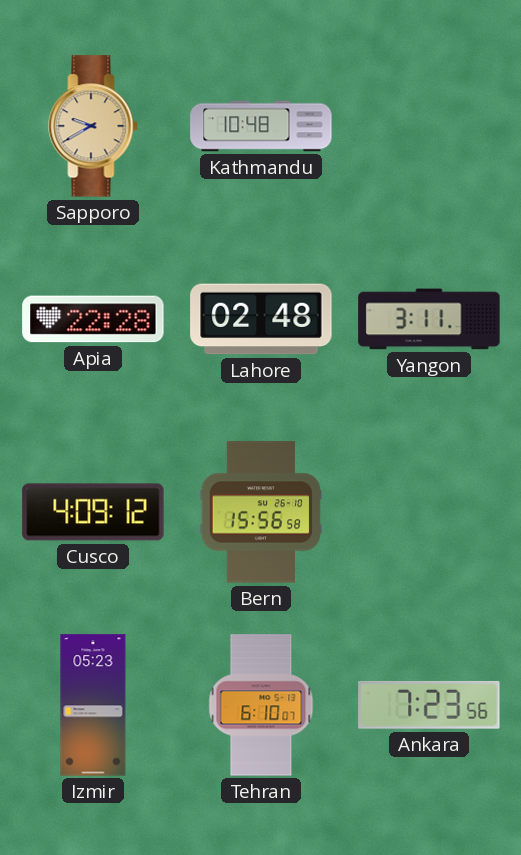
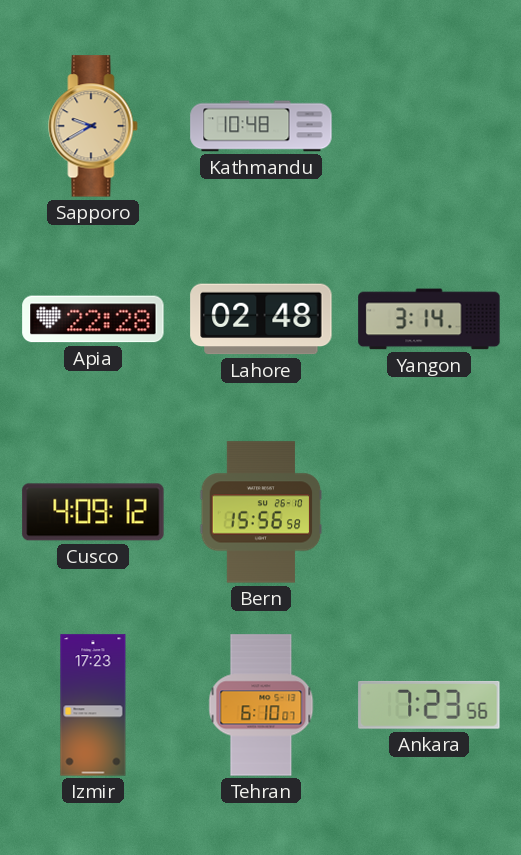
Yangon: 3:11 -> 3:14 (429, 319)
Izmir: 05:23 -> 17:23 (93, 705)
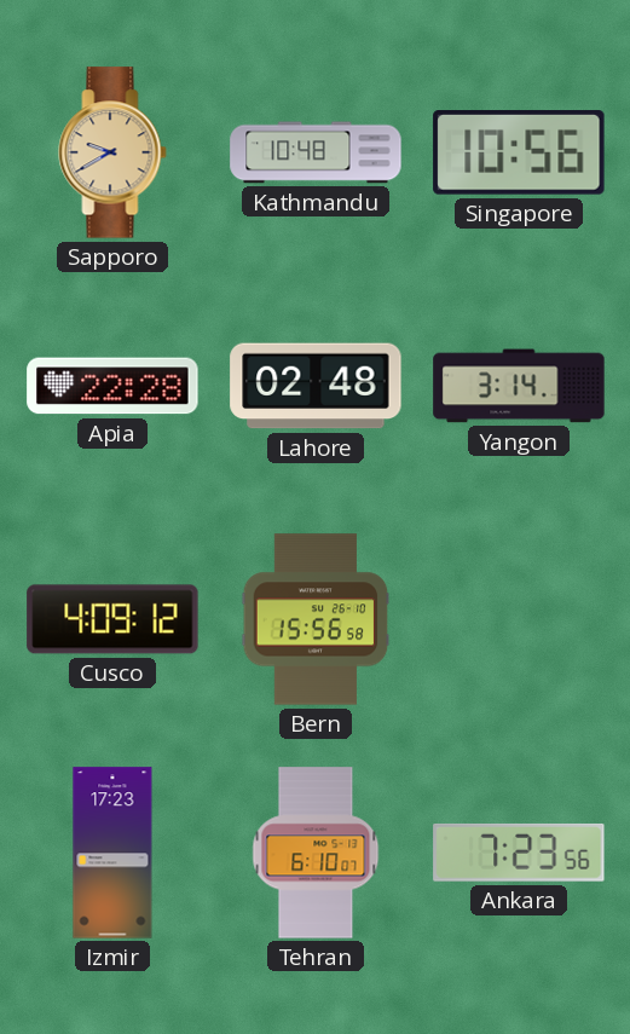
Singapore: none -> 10:56 (519, 154)
